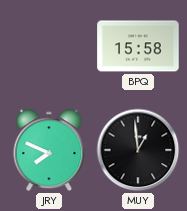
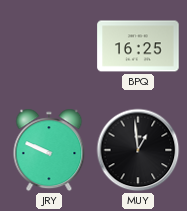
BPQ: 15:58 -> 16:25 (138, 46)
JRY: 7:49 -> 9:49 (49, 150)
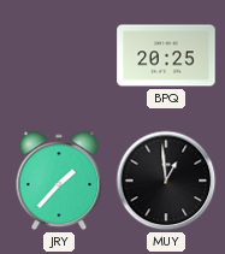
BPQ: 16:25 -> 20:25 (166, 55)
JRY: 9:49 -> 1:37 (59, 181)
